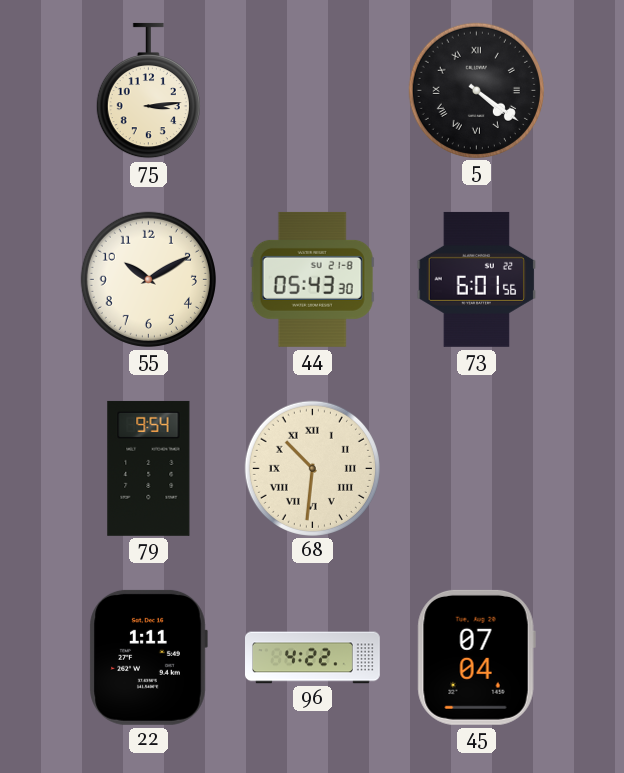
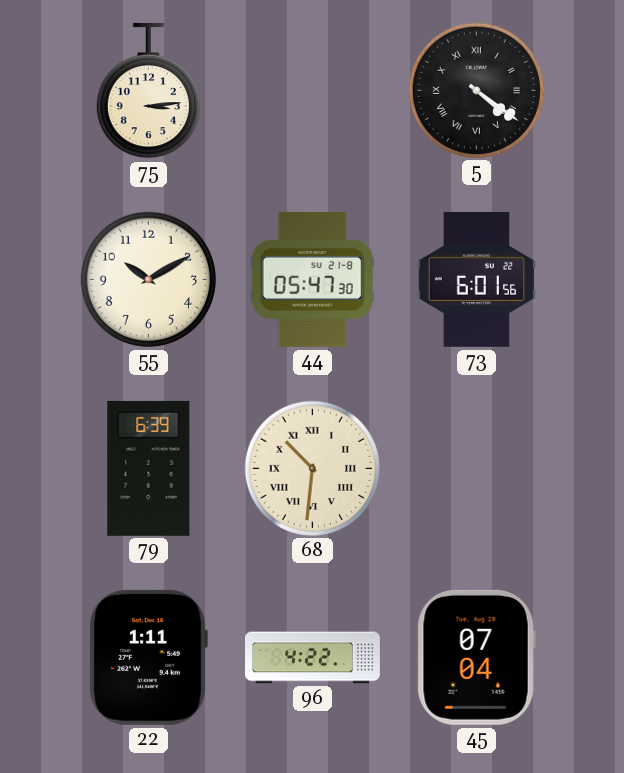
44: 05:43 -> 05:47 (312, 279)
79: 9:54 -> 6:39 (149, 468)
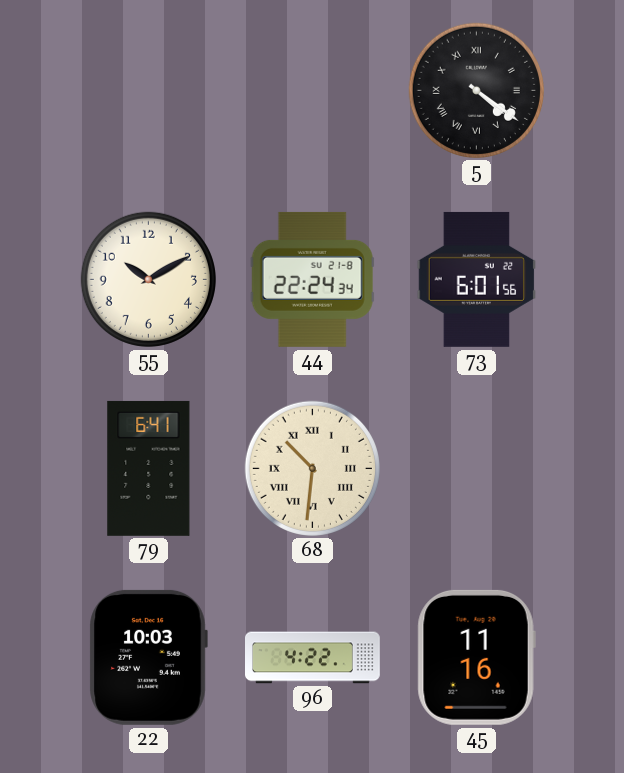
75: 3:14 -> none (148, 91)
44: 05:47 -> 22:24 (312, 279)
79: 6:39 -> 6:41 (149, 468)
22: 1:11 -> 10:03 (148, 657)
45: 07:04 -> 11:16 (476, 657)
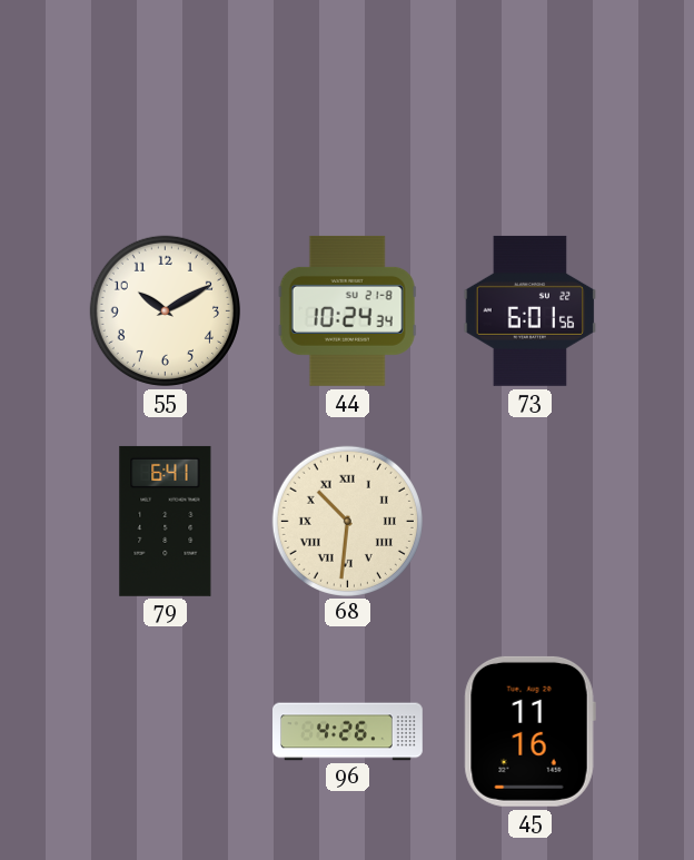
5: 4:21 -> none (476, 90)
44: 22:24 -> 10:24 (347, 310)
22: 10:03 -> none (148, 657)
96: 4:22 -> 4:26 (348, 732)
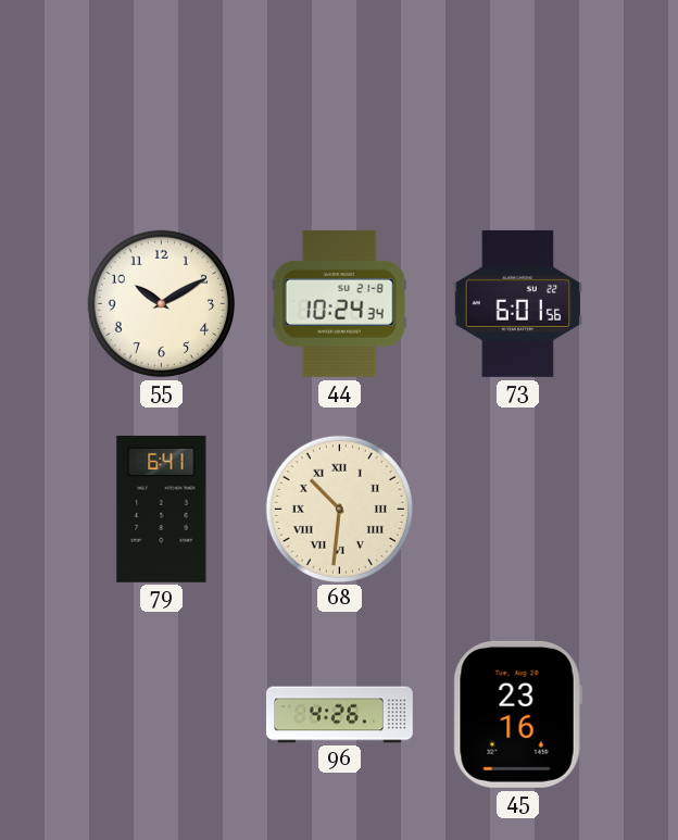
45: 11:16 -> 23:16 (517, 714)
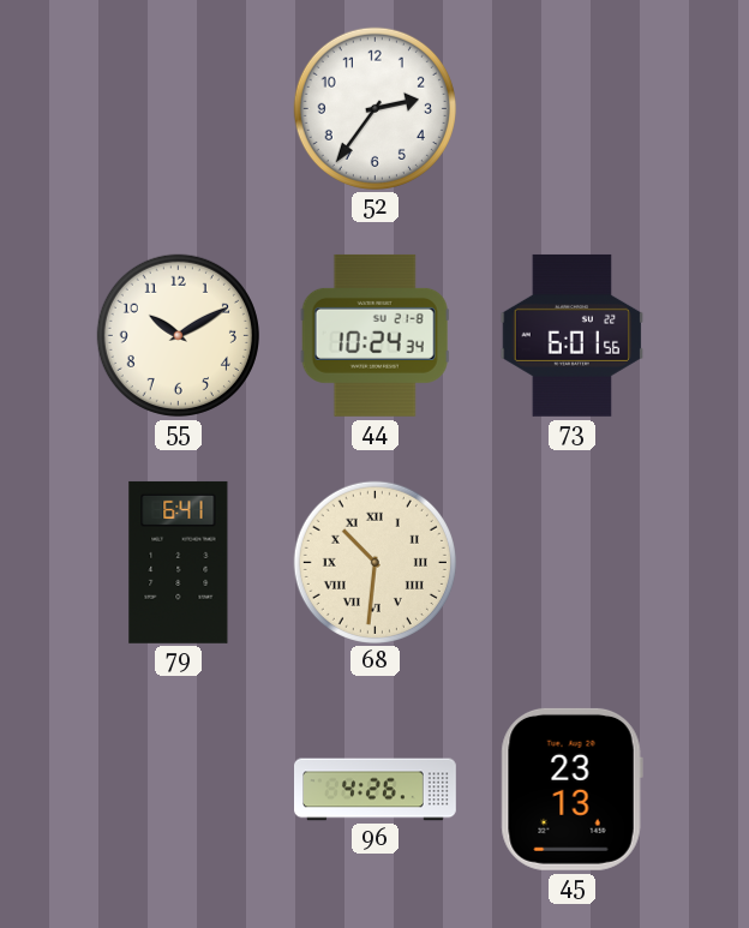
52: none -> 2:36 (374, 108)
45: 23:16 -> 23:13 (571, 789)
